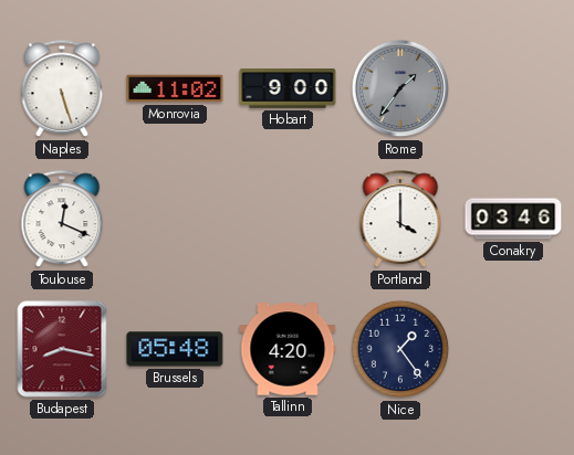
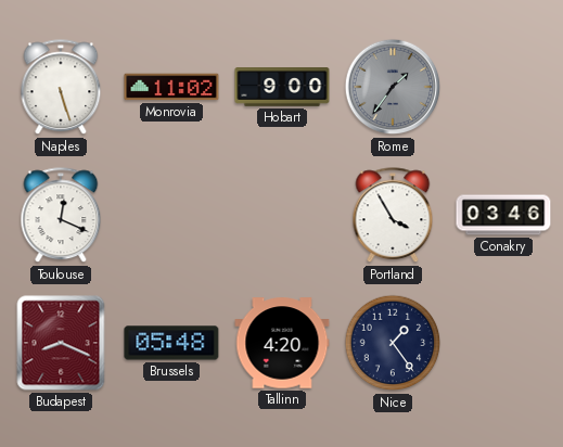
Portland: 4:00 -> 3:55 (393, 216)
Budapest: 8:17 -> 8:19 (61, 343)
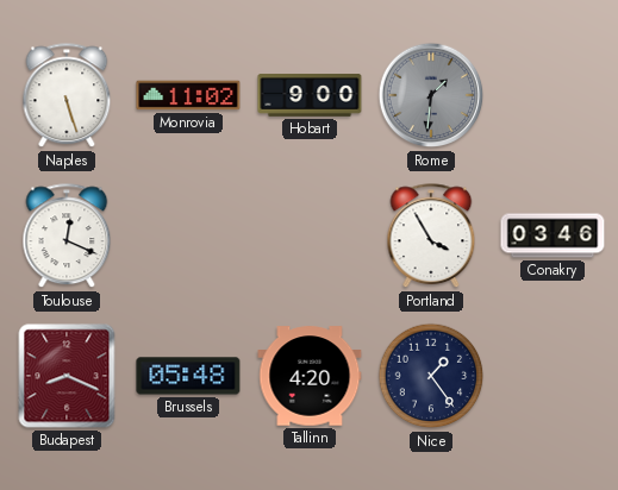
Rome: 1:36 -> 1:31 (431, 95)
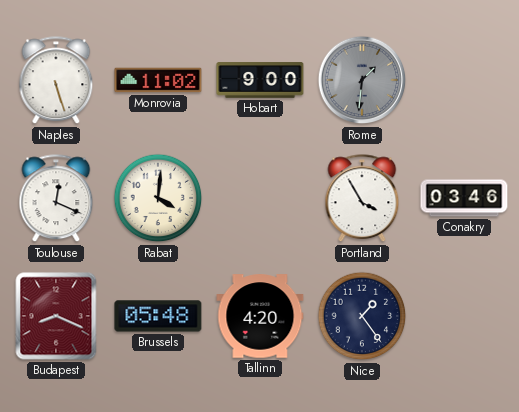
Rabat: none -> 4:01 (158, 198)
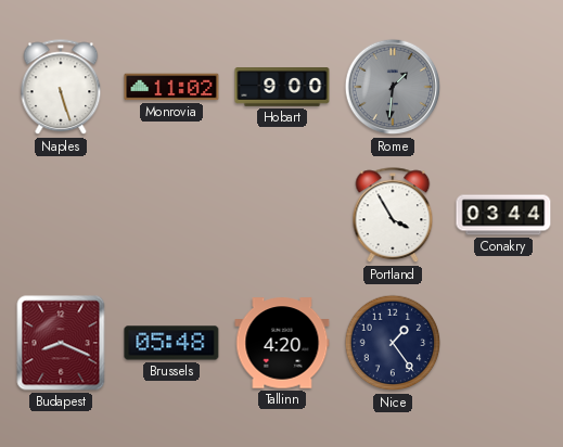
Toulouse: 12:19 -> none (56, 199)
Rabat: 4:01 -> none (158, 198)
Conakry: 03:46 -> 03:44 (503, 215)
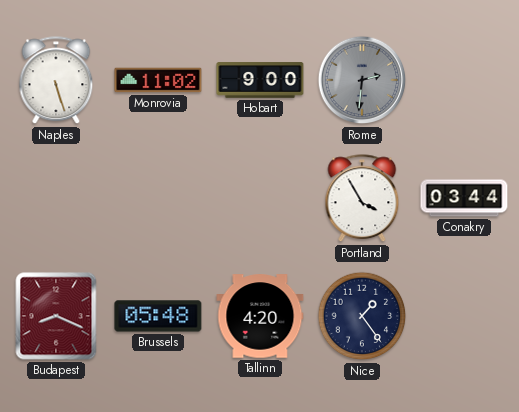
Rome: 1:31 -> 2:31 (362, 80)
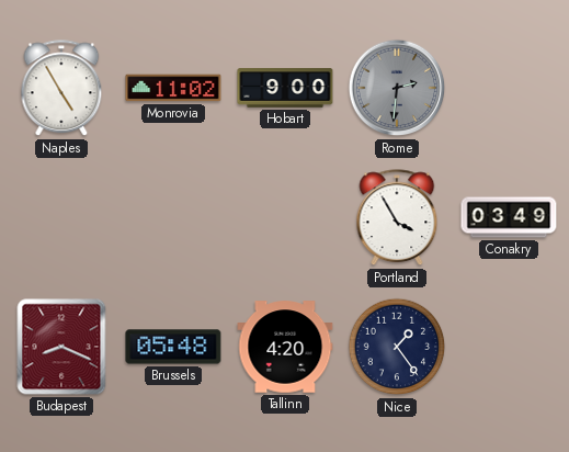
Naples: 5:27 -> 4:55 (61, 89)
Conakry: 03:44 -> 03:49 (509, 217)
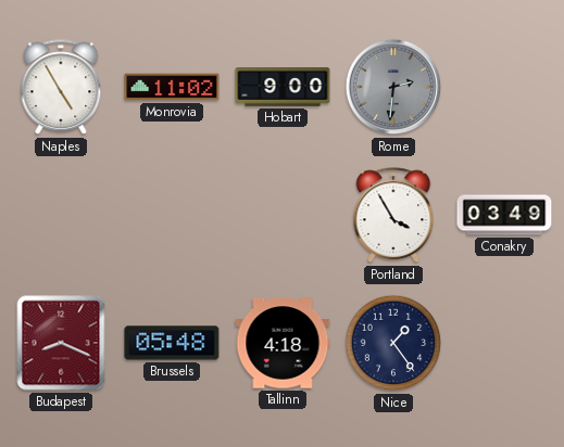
Tallinn: 4:20 -> 4:18 (283, 343)
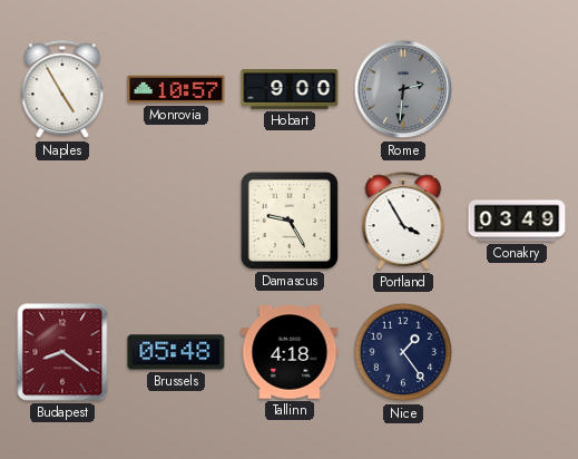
Monrovia: 11:02 -> 10:57 (176, 89)
Damascus: none -> 9:25 (290, 221)
Budapest: 8:19 -> 8:21 (62, 352)
